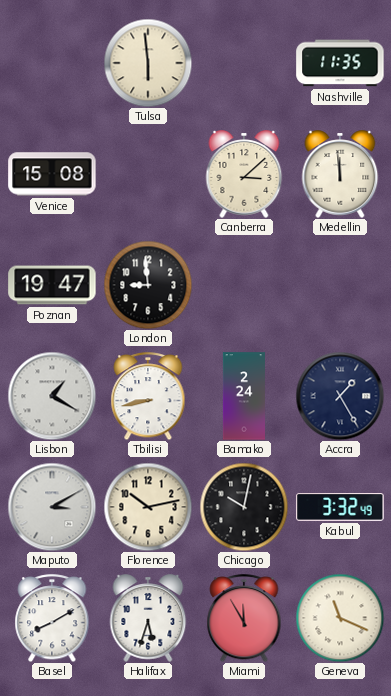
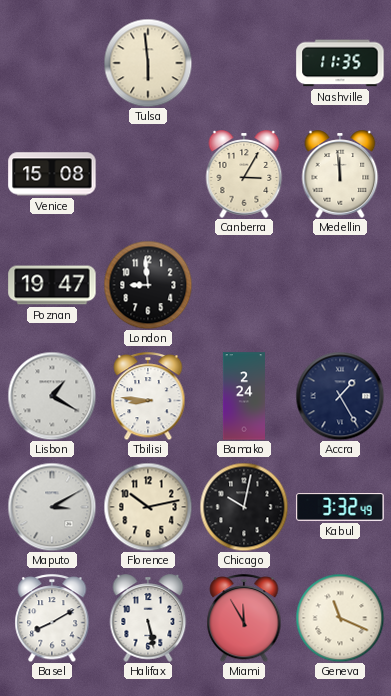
Canberra: 3:08 -> 3:05 (244, 174)
Tbilisi: 8:43 -> 8:46 (148, 396)
Halifax: 5:33 -> 5:28 (148, 618)
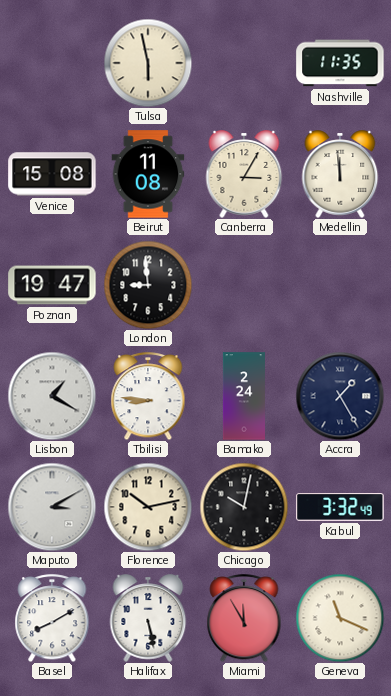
Tulsa: 5:59 -> 5:58 (148, 63)
Beirut: none -> 11:08 (148, 174)
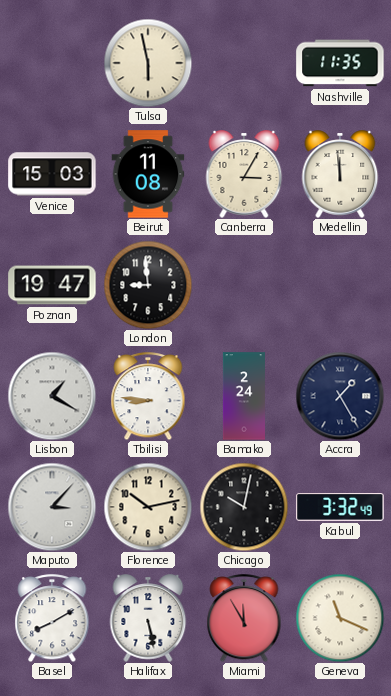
Venice: 15:08 -> 15:03 (52, 174)
Maputo: 3:10 -> 3:07 (52, 507)
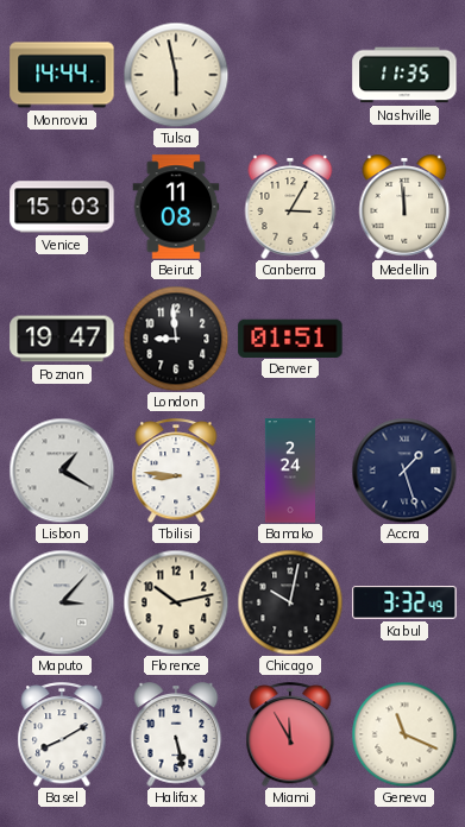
Monrovia: none -> 14:44 (62, 75)
Denver: none -> 01:51 (290, 337)
Accra: 1:25 -> 1:27 (404, 471)
